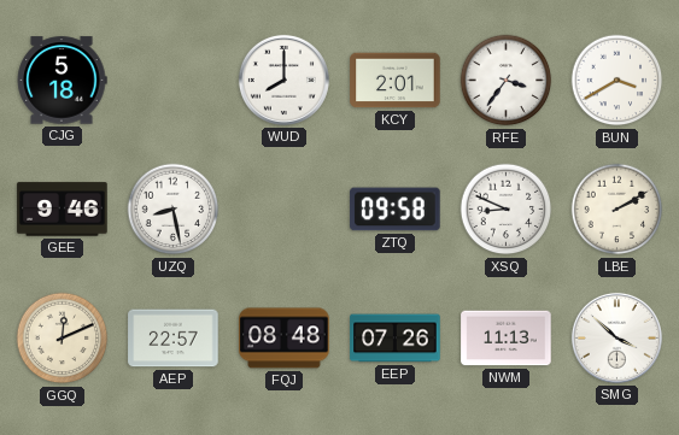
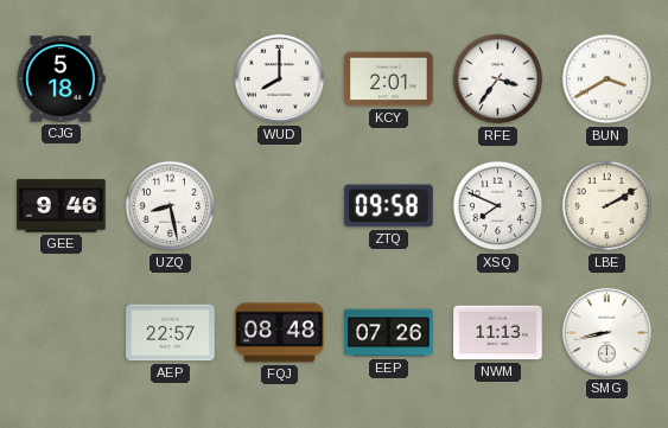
XSQ: 8:49 -> 7:49 (498, 206)
GGQ: 12:11 -> none (63, 339)
SMG: 3:52 -> 8:43 (606, 332)
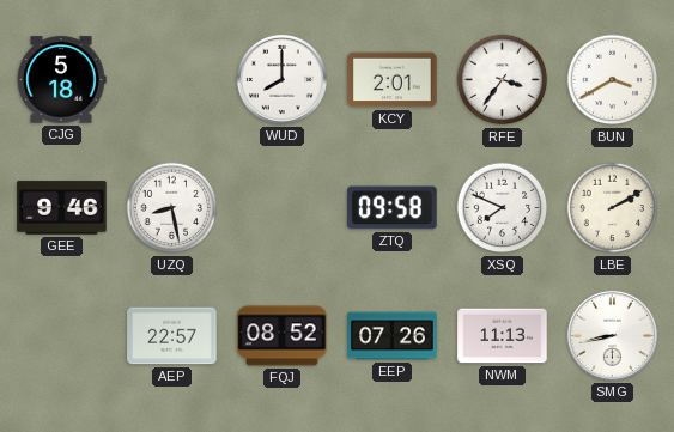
FQJ: 08:48 -> 08:52 (283, 336)
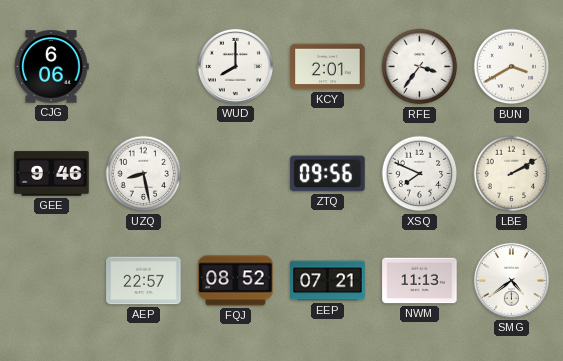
CJG: 5:18 -> 6:06 (51, 67)
ZTQ: 09:58 -> 09:56 (328, 174)
EEP: 07:26 -> 07:21 (328, 281)
SMG: 8:43 -> 4:39 (511, 280)
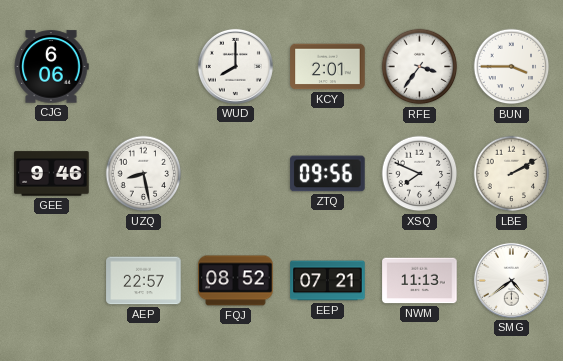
BUN: 3:40 -> 3:45 (512, 67)
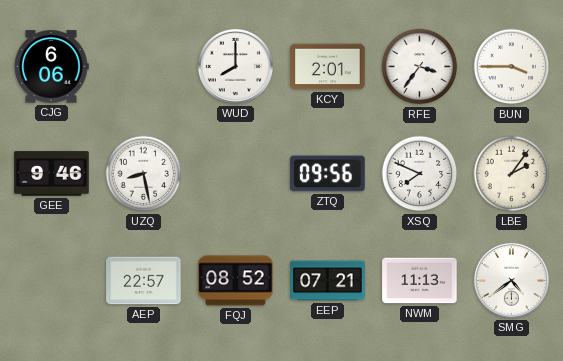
LBE: 2:10 -> 2:06 (512, 174)
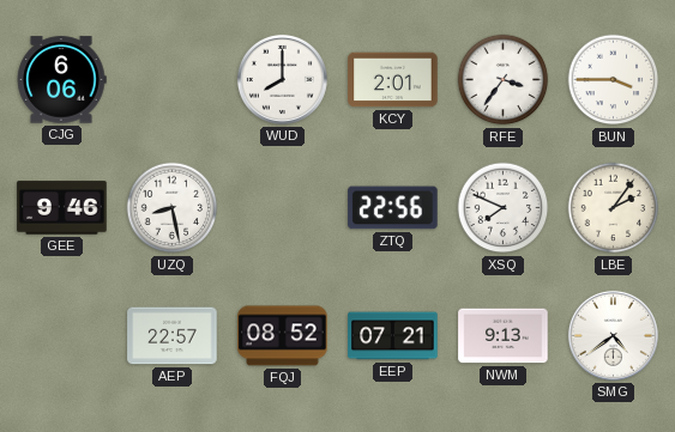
ZTQ: 09:56 -> 22:56 (393, 208)
NWM: 11:13 -> 9:13 (504, 336)
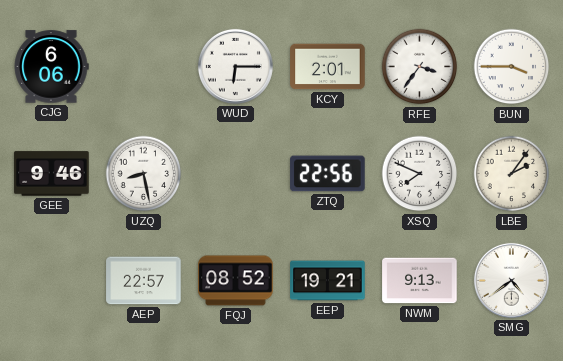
WUD: 8:00 -> 6:15 (235, 66)
EEP: 07:21 -> 19:21 (328, 281)
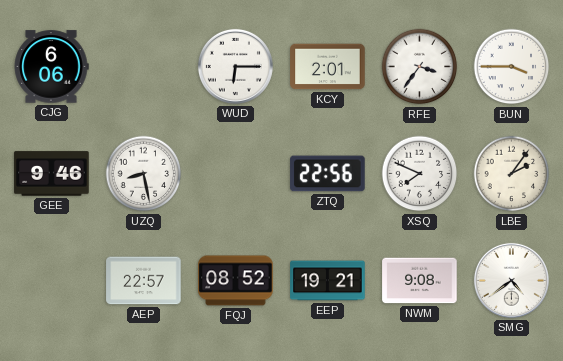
NWM: 9:13 -> 9:08 (420, 281)
